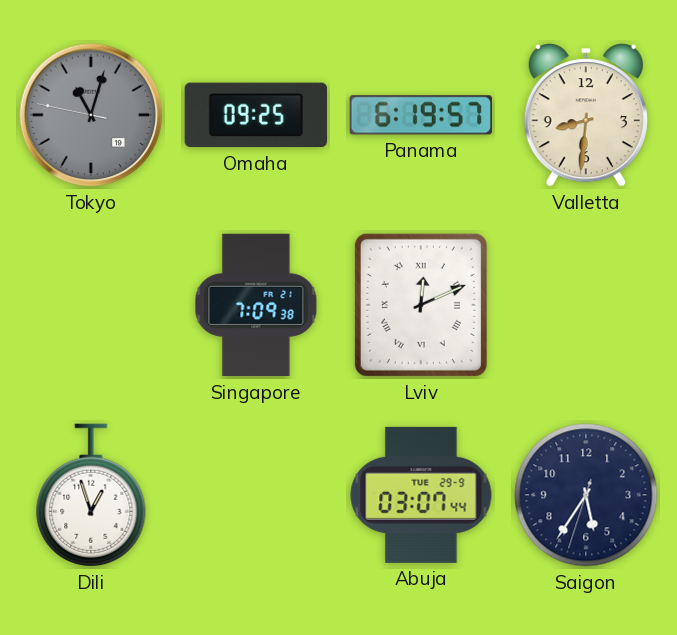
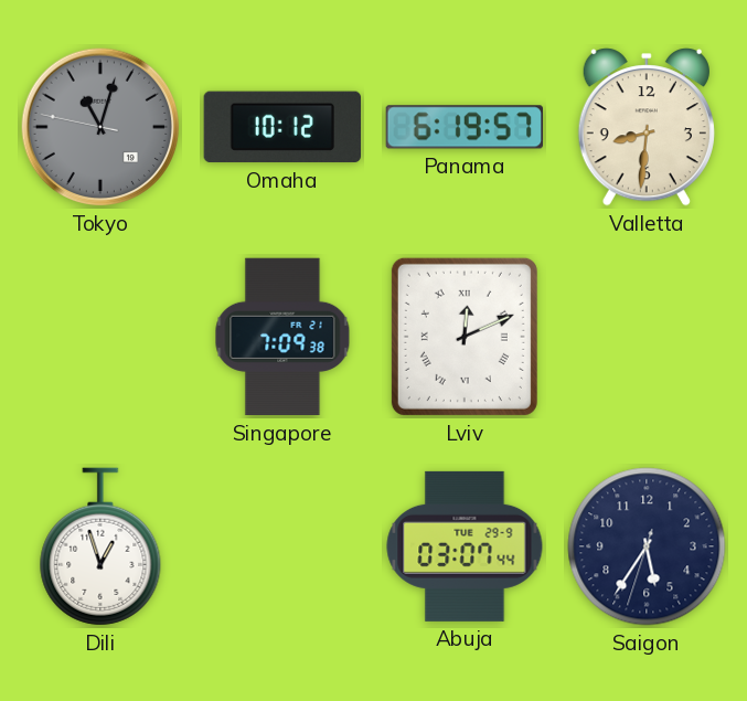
Omaha: 09:25 -> 10:12 (281, 127)
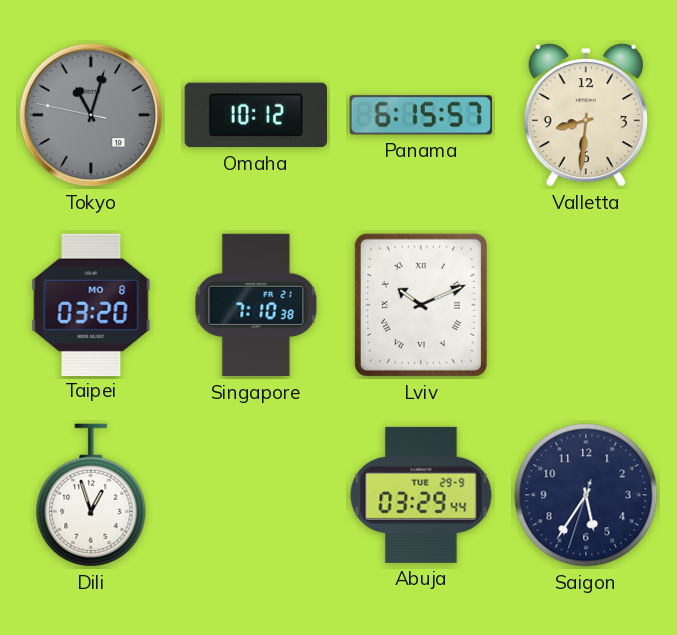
Panama: 6:19 -> 6:15 (420, 115)
Taipei: none -> 03:20 (91, 304)
Singapore: 7:09 -> 7:10 (256, 305)
Lviv: 12:11 -> 10:11 (421, 305)
Abuja: 03:07 -> 03:29 (421, 495)
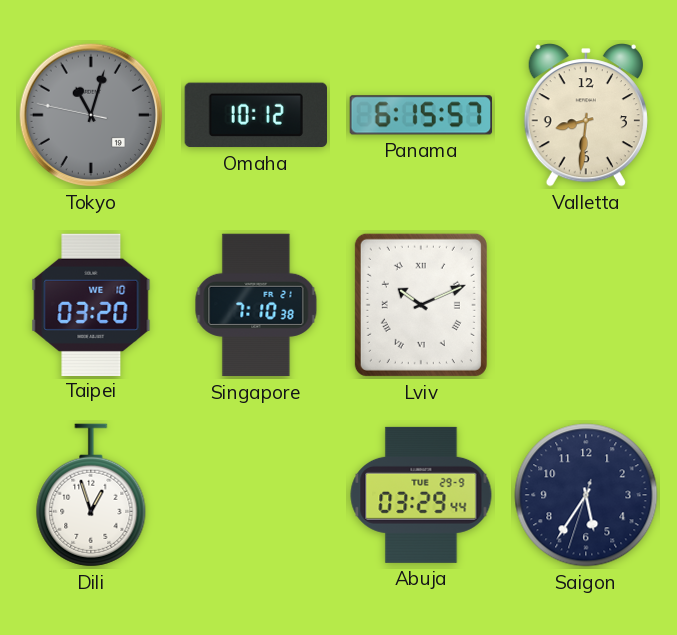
Taipei date: MO 8 -> WE 10 (91, 304)
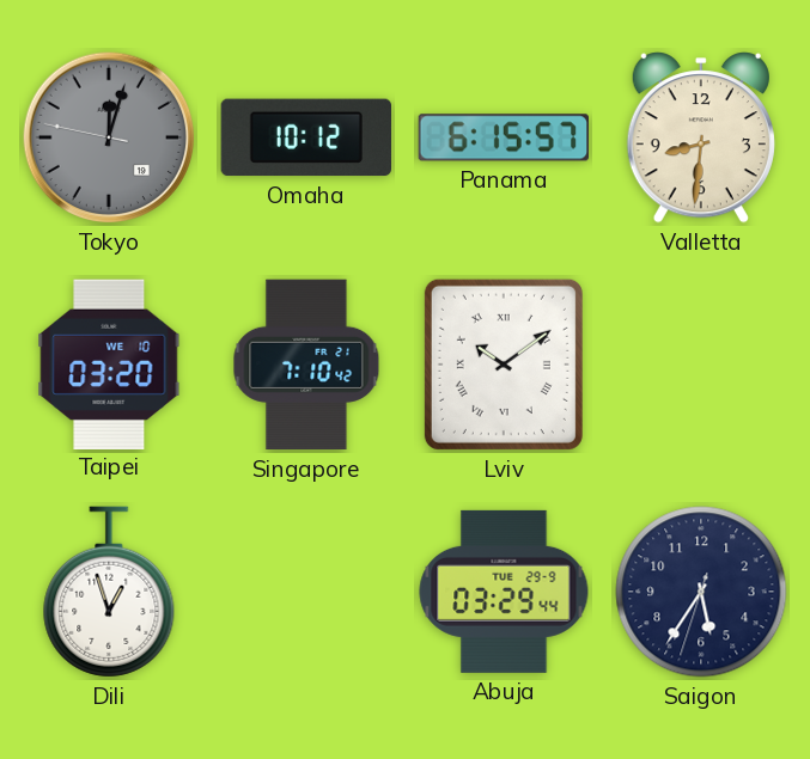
Tokyo: 11:02 -> 12:02 (109, 137)
Singapore: 7:10:38 -> 7:10:42 (306, 365)
Lviv: 10:11 -> 10:09 (504, 365)
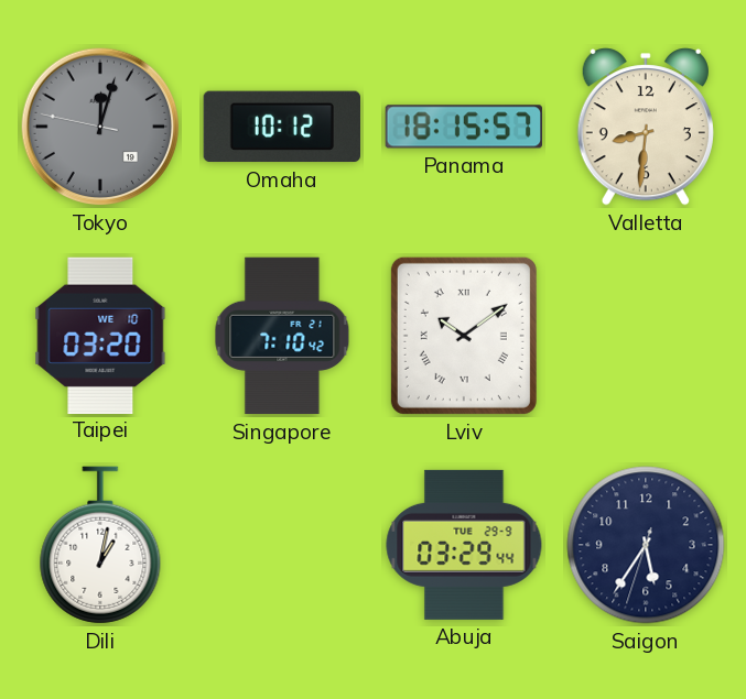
Panama: 6:15 -> 18:15 (463, 127)
Dili: 12:57 -> 1:02 (100, 545)
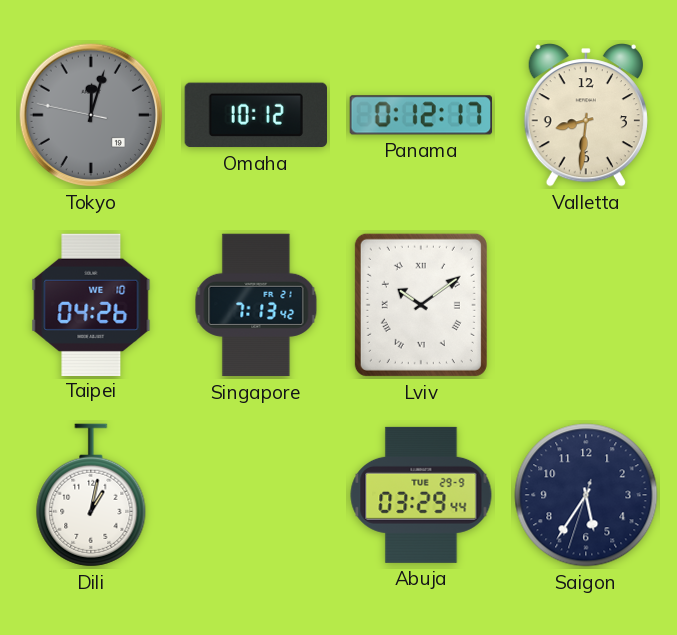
Panama: 18:15 -> 0:12 (420, 115)
Taipei: 03:20 -> 04:26 (91, 304)
Singapore: 7:10 -> 7:13 (256, 305)
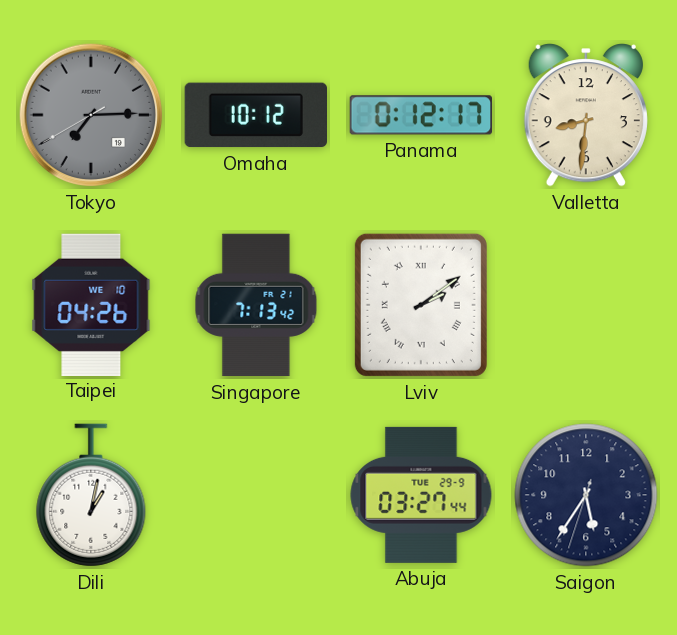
Tokyo: 12:02 -> 7:14 (91, 115)
Lviv: 10:09 -> 2:09 (421, 305)
Abuja: 03:29 -> 03:27 (421, 495)
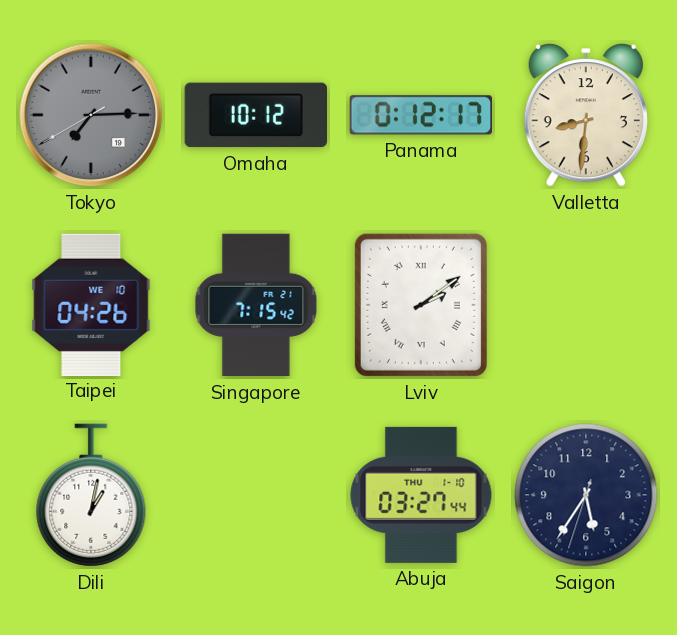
Singapore: 7:13 -> 7:15 (256, 305)
Abuja date: TUE 29-9 -> THU 1-10 (421, 495)
